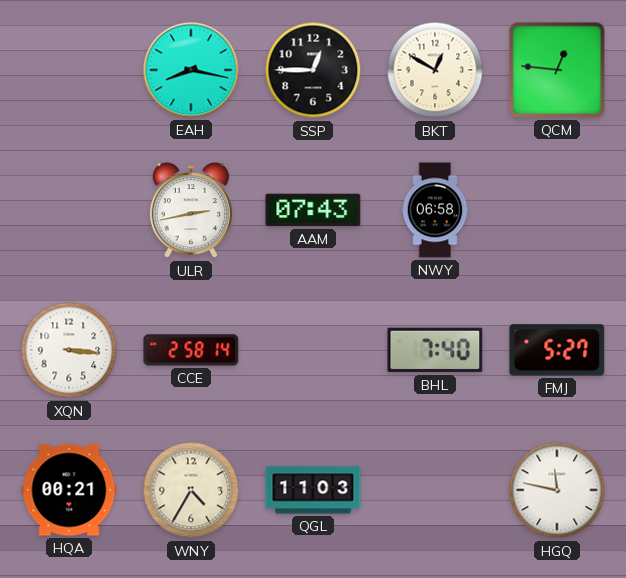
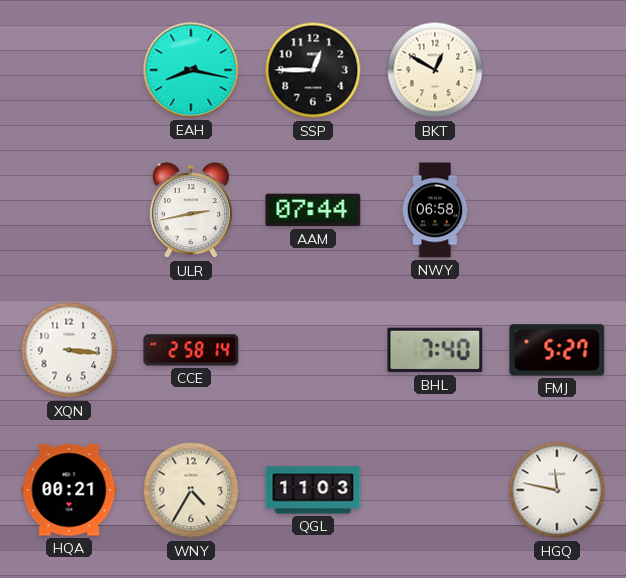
QCM: 12:46 -> none (557, 70)
AAM: 07:43 -> 07:44 (313, 210)
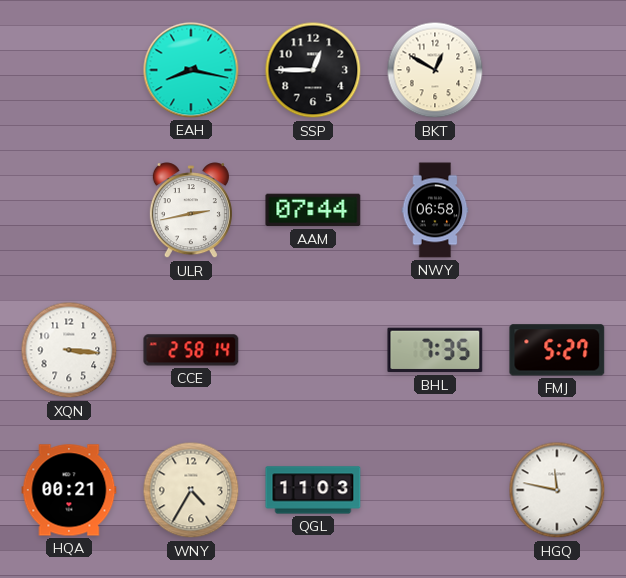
BHL: 7:40 -> 7:35 (435, 350)
